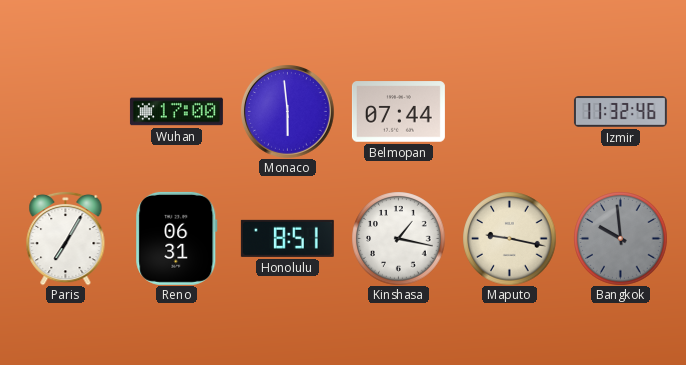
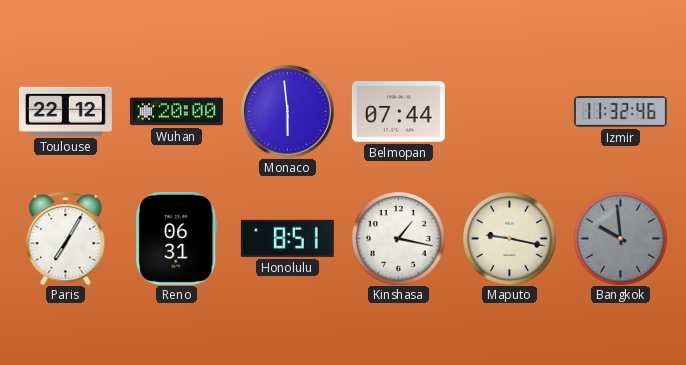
Toulouse: none -> 22:12 (65, 111)
Wuhan: 17:00 -> 20:00 (176, 112)
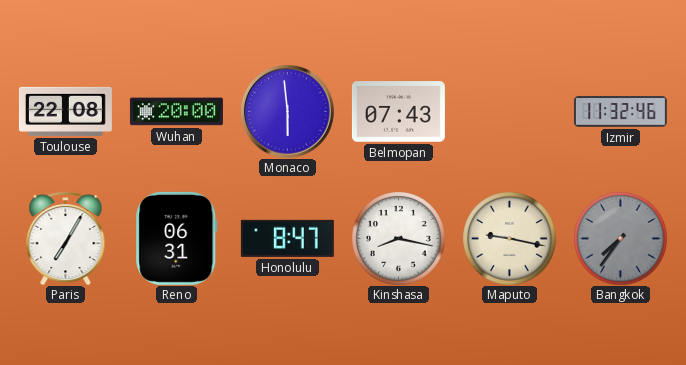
Toulouse: 22:12 -> 22:08 (65, 111)
Belmopan: 07:44 -> 07:43 (398, 112)
Honolulu: 8:51 -> 8:47 (287, 238)
Kinshasa: 1:17 -> 8:17 (398, 238)
Bangkok: 9:59 -> 7:36 (620, 238)
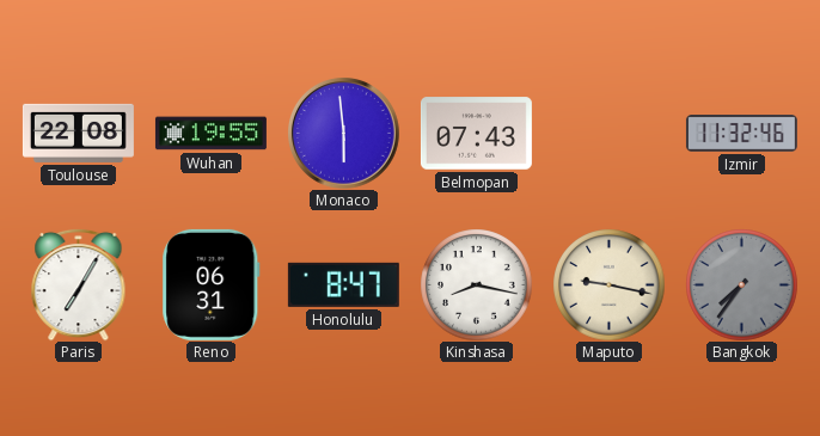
Wuhan: 20:00 -> 19:55 (210, 134)
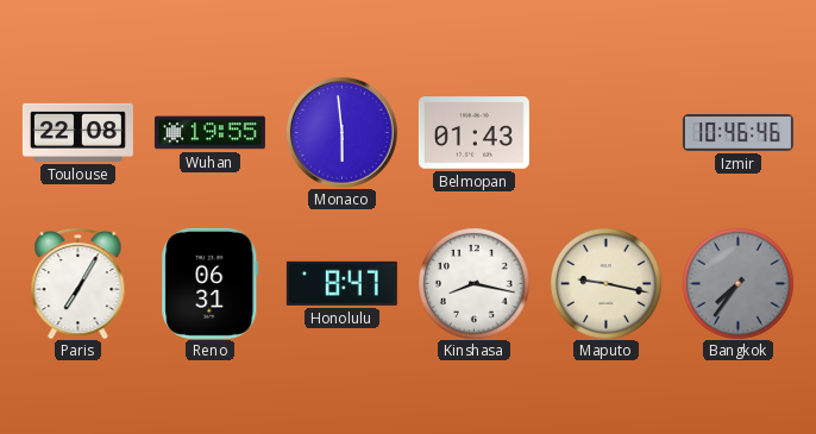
Belmopan: 07:43 -> 01:43 (473, 133)
Izmir: 11:32 -> 10:46 (737, 133)
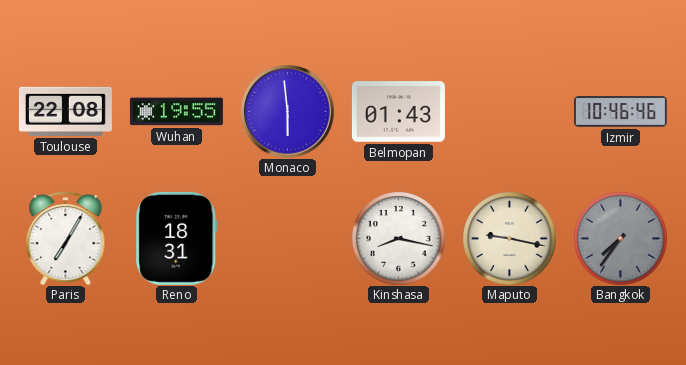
Reno: 06:31 -> 18:31 (177, 238)
Honolulu: 8:47 -> none (341, 283)
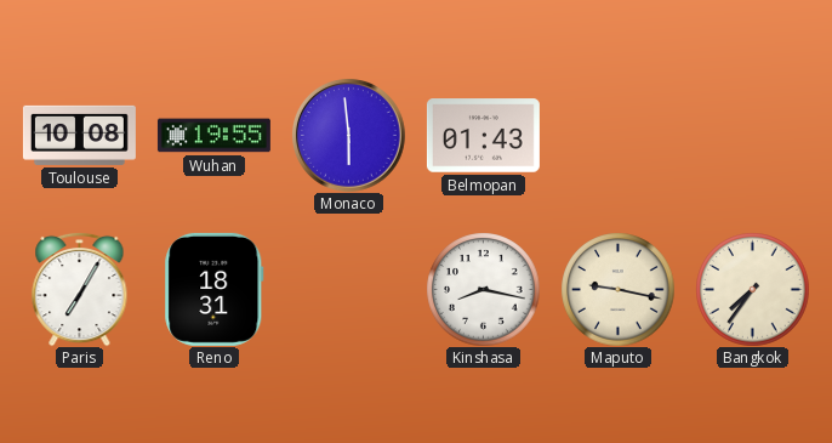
Toulouse: 22:08 -> 10:08 (79, 135)
Izmir: 10:46 -> none (620, 112)
Bangkok dial: grey -> cream (752, 289)
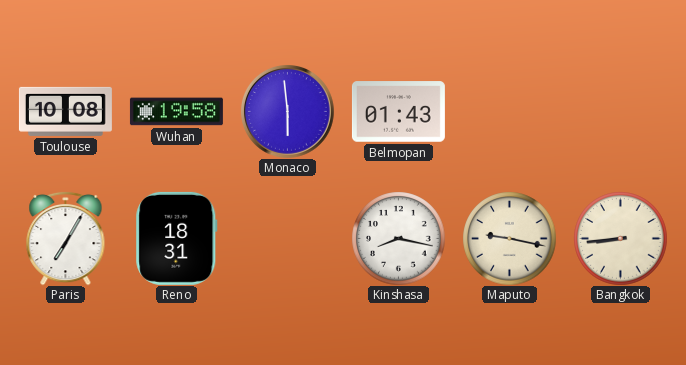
Wuhan: 19:55 -> 19:58 (176, 112)
Bangkok: 7:36 -> 8:44 (620, 238)
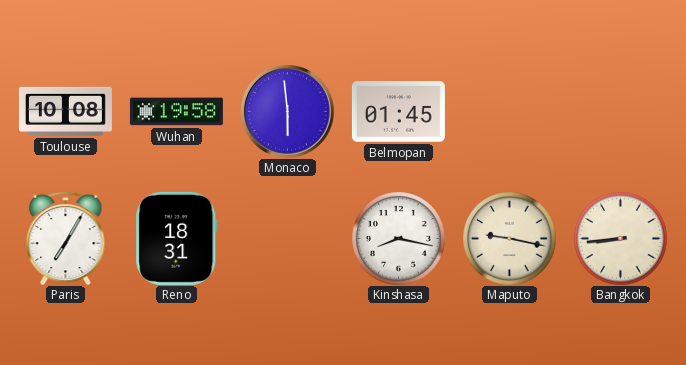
Belmopan: 01:43 -> 01:45 (398, 112)
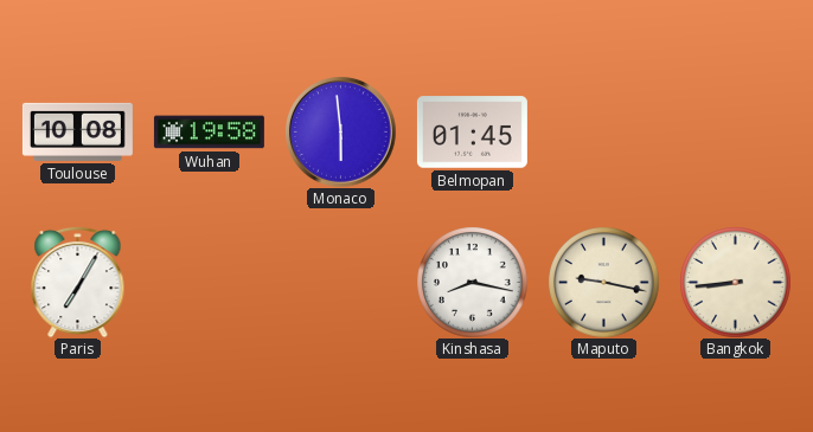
Reno: 18:31 -> none (177, 238)
